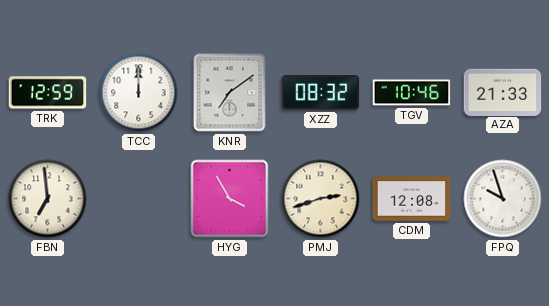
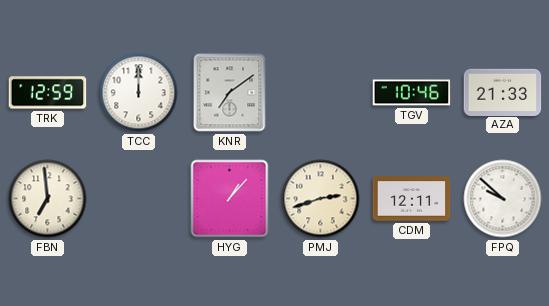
XZZ: 08:32 -> none (321, 93)
HYG: 3:55 -> 1:07 (230, 199)
CDM: 12:08 -> 12:11 (412, 199)
FPQ: 9:57 -> 9:52 (503, 199)
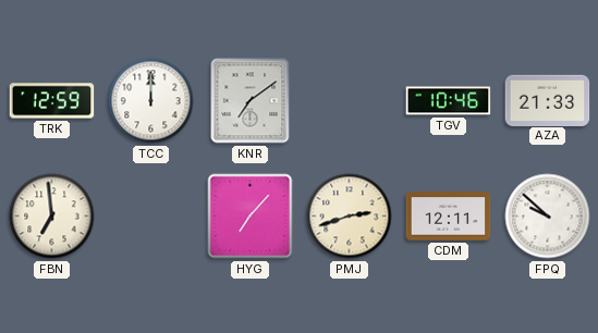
HYG: 1:07 -> 7:07 (251, 217)
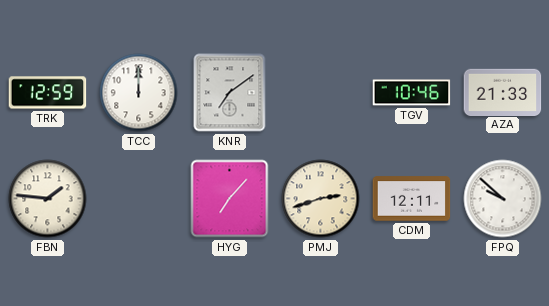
FBN: 6:59 -> 1:46 (48, 199)
